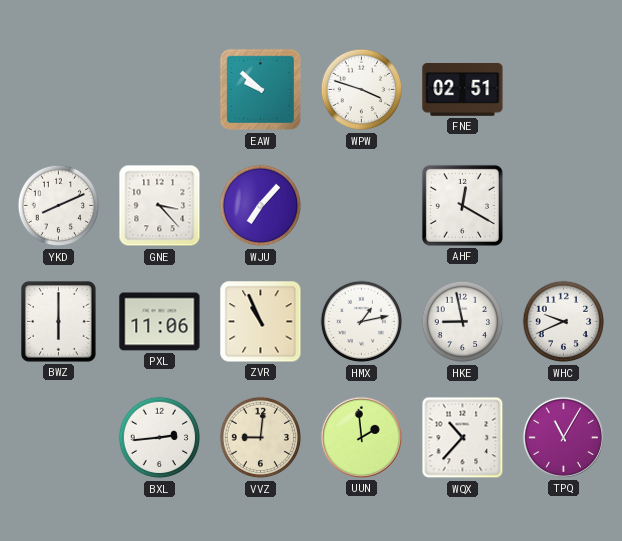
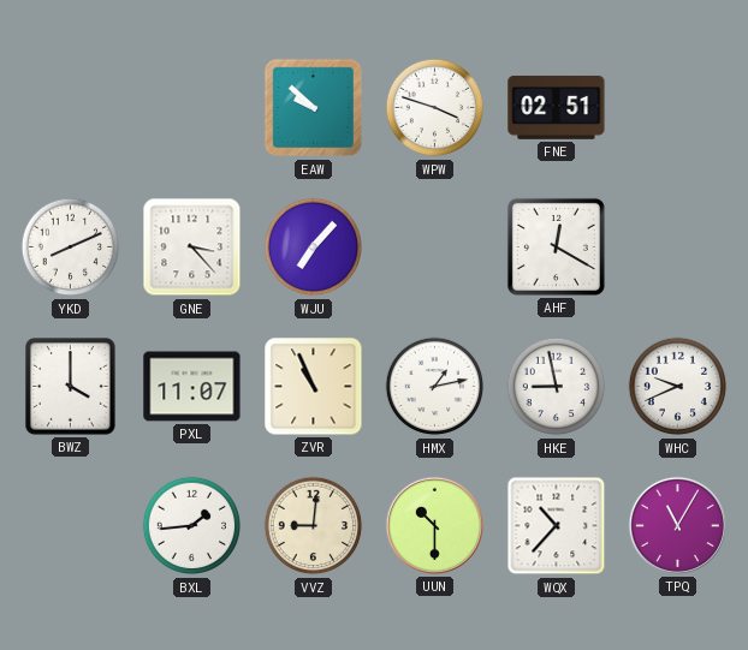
BWZ: 6:00 -> 4:00 (71, 387)
PXL: 11:06 -> 11:07 (192, 387)
BXL: 2:44 -> 1:44 (192, 526)
UUN: 1:59 -> 10:30 (434, 525)
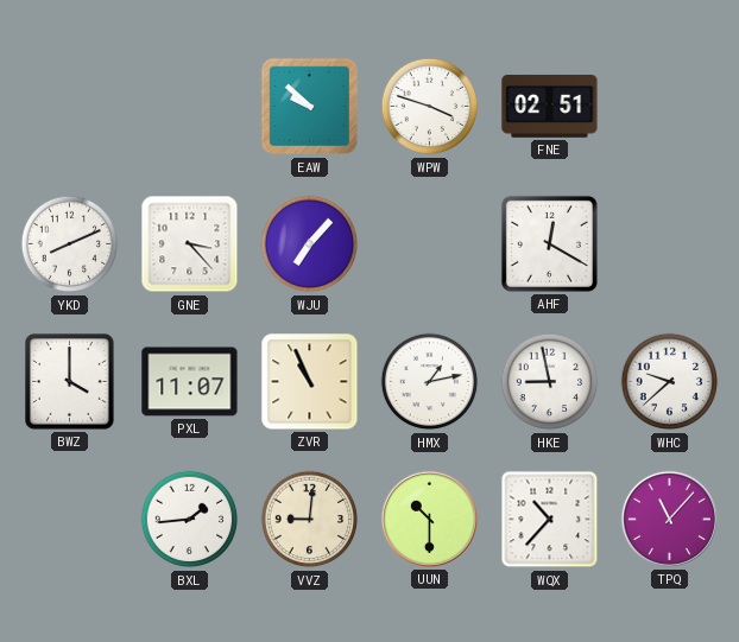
WHC: 9:41 -> 9:38 (670, 382)
TPQ: 11:05 -> 11:07 (669, 519)
